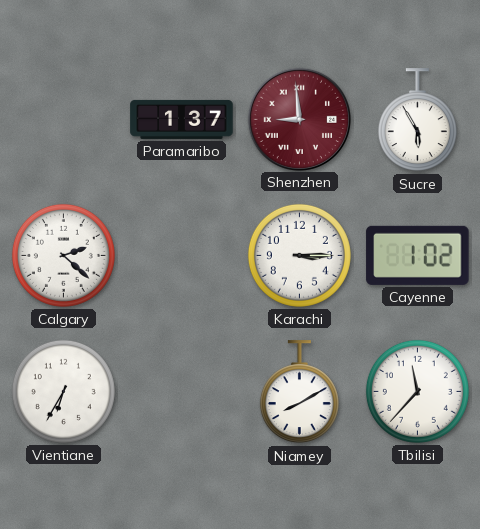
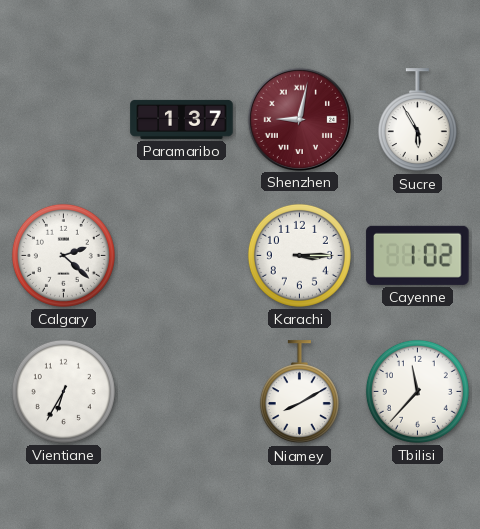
Shenzhen: 8:59 -> 9:02 (299, 119)
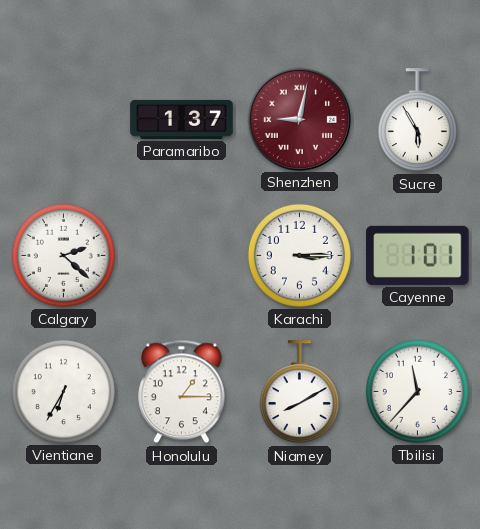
Cayenne: 1:02 -> 1:01 (418, 255)
Honolulu: none -> 1:15 (182, 392)
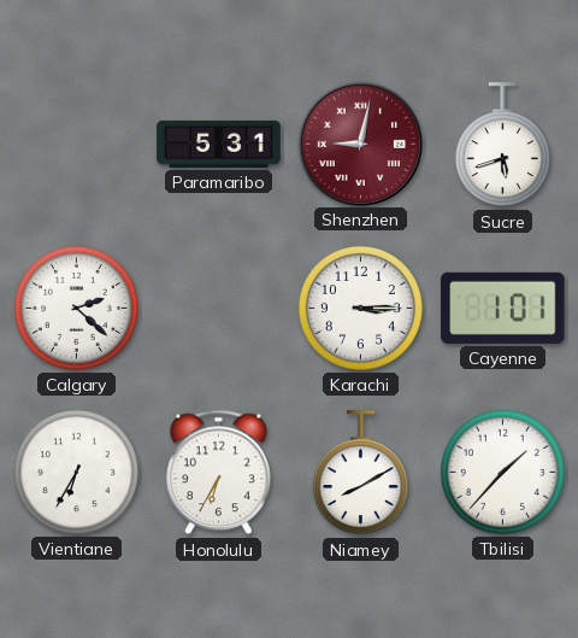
Paramaribo: 1:37 -> 5:31 (219, 144)
Sucre: 5:55 -> 5:42 (502, 145)
Honolulu: 1:15 -> 6:35 (219, 473)
Tbilisi: 11:37 -> 1:37 (502, 472)
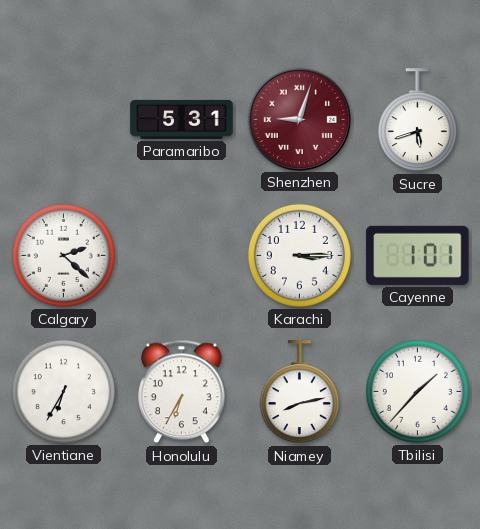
Shenzhen: 9:02 -> 9:03 (299, 119)
Niamey: 8:10 -> 8:13 (299, 392)
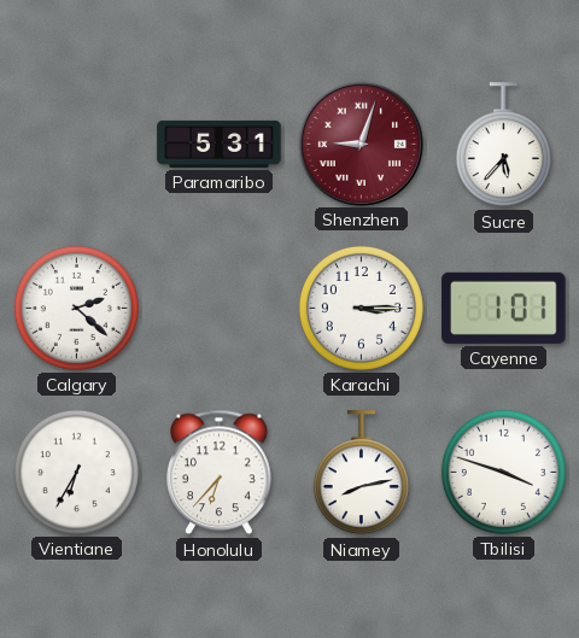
Sucre: 5:42 -> 5:37 (503, 145)
Honolulu: 6:35 -> 6:37 (220, 473)
Tbilisi: 1:37 -> 3:48 (503, 472)
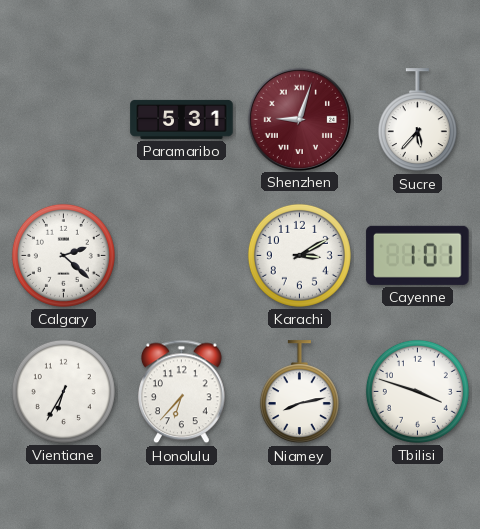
Karachi: 3:15 -> 3:10 (299, 255)
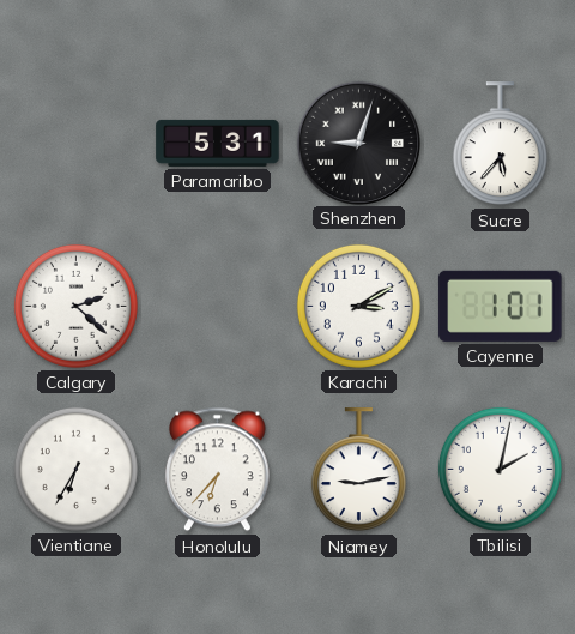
Shenzhen dial: burgundy -> black (358, 143)
Niamey: 8:13 -> 9:13 (358, 470)
Tbilisi: 3:48 -> 2:02 (500, 469)
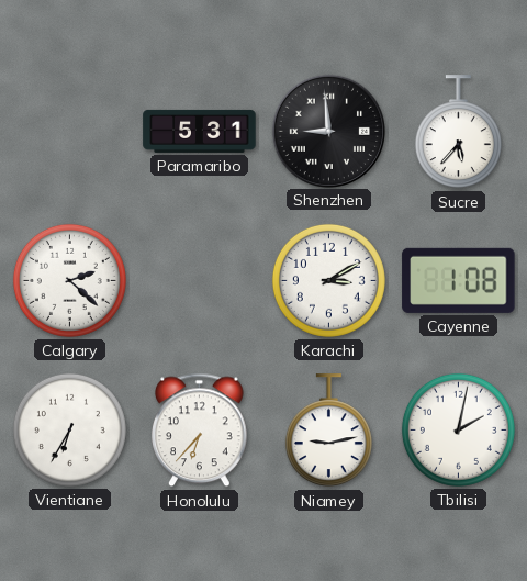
Shenzhen: 9:03 -> 8:59 (328, 131)
Cayenne: 1:01 -> 1:08 (459, 280)
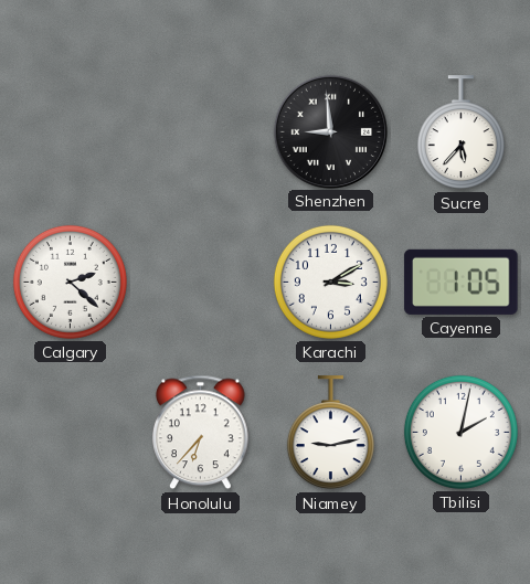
Paramaribo: 5:31 -> none (200, 131)
Cayenne: 1:08 -> 1:05 (462, 282)
Vientiane: 6:35 -> none (69, 429)
